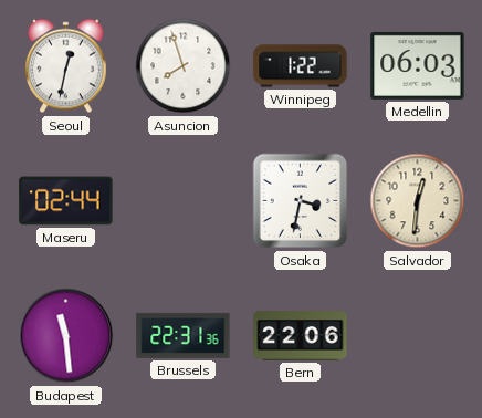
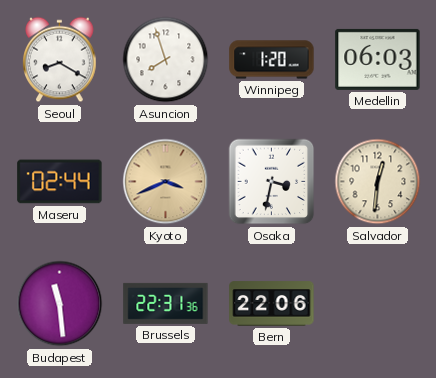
Seoul: 12:32 -> 8:20 (60, 60)
Winnipeg: 1:22 -> 1:20 (272, 60)
Kyoto: none -> 3:41 (166, 182)
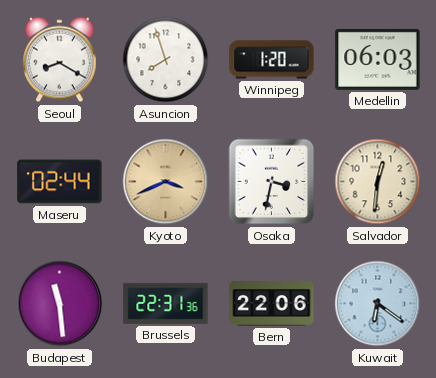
Kuwait: none -> 6:21 (378, 304)
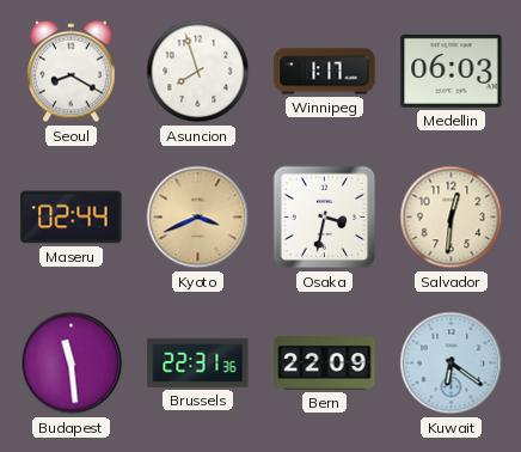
Winnipeg: 1:20 -> 1:17 (325, 72)
Bern: 22:06 -> 22:09 (325, 364)
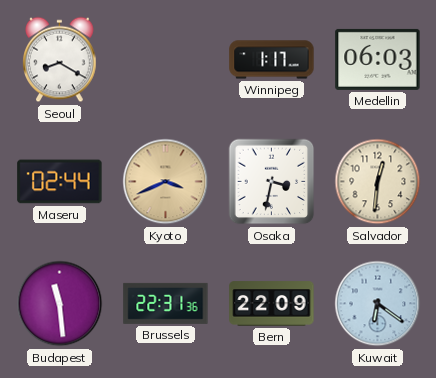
Asuncion: 7:57 -> none (198, 72)
